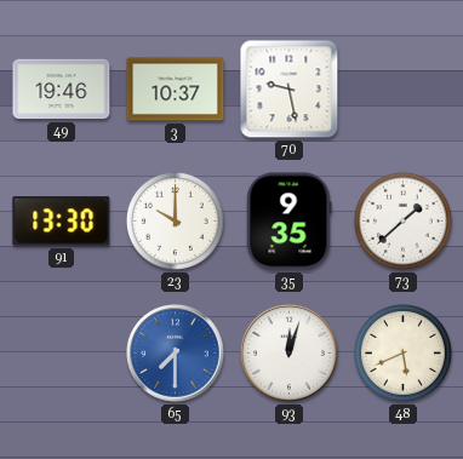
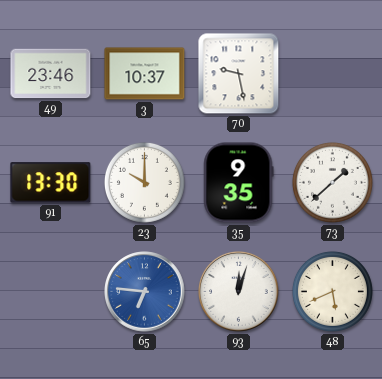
49: 19:46 -> 23:46 (51, 74)
65: 7:30 -> 6:46 (145, 292)
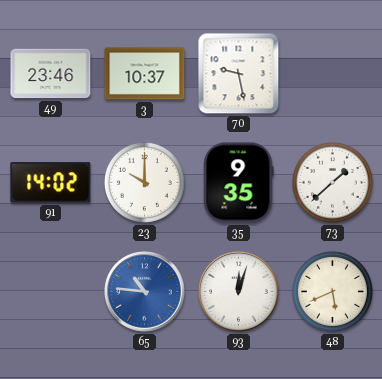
91: 13:30 -> 14:02 (51, 183)
65: 6:46 -> 10:46 (145, 292)
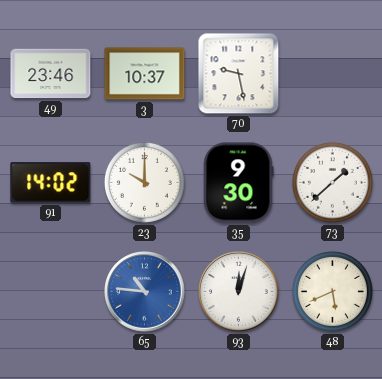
35: 9:35 -> 9:30 (239, 183)
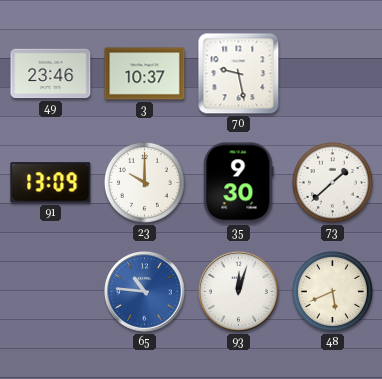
91: 14:02 -> 13:09 (51, 183)
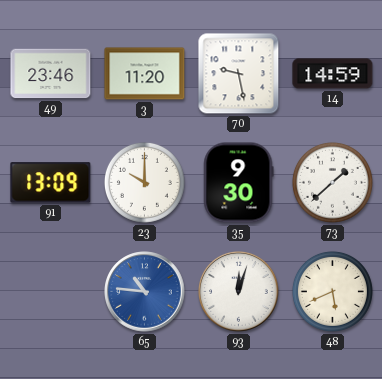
3: 10:37 -> 11:20 (145, 74)
14: none -> 14:59 (333, 74)
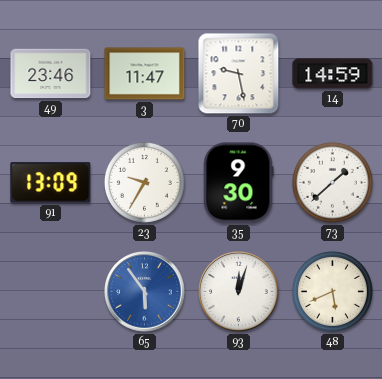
3: 11:20 -> 11:47 (145, 74)
23: 10:00 -> 9:35 (144, 182)
65: 10:46 -> 5:54 (145, 292)
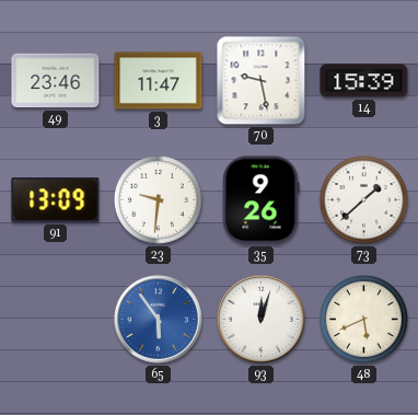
14: 14:59 -> 15:39 (364, 81)
23: 9:35 -> 9:31 (158, 199)
35: 9:30 -> 9:26 (262, 200)
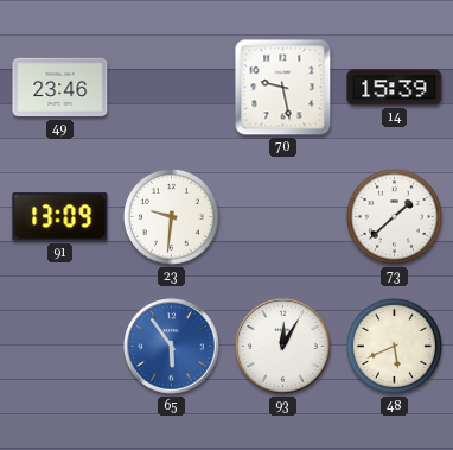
3: 11:47 -> none (159, 81)
35: 9:26 -> none (262, 200)
93: 12:03 -> 12:05 (283, 347)
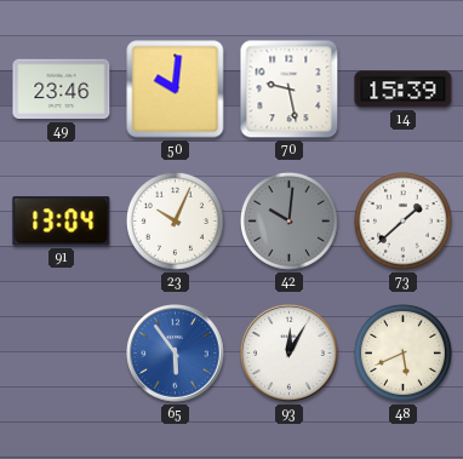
50: none -> 10:01 (176, 90)
91: 13:09 -> 13:04 (62, 222)
23: 9:31 -> 10:04 (175, 220)
42: none -> 10:01 (288, 220)
